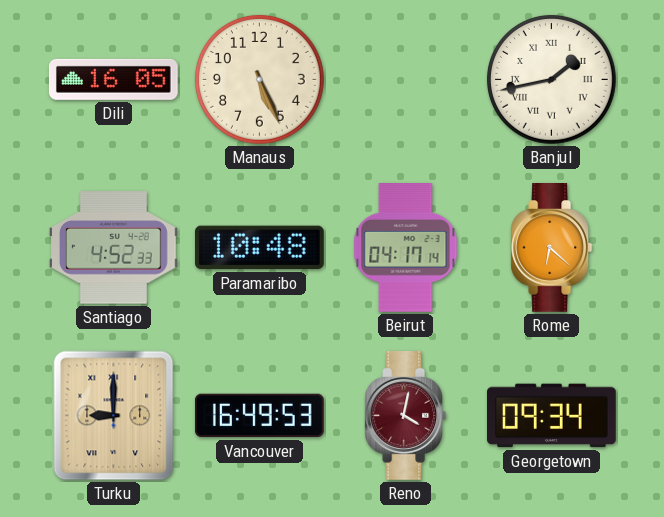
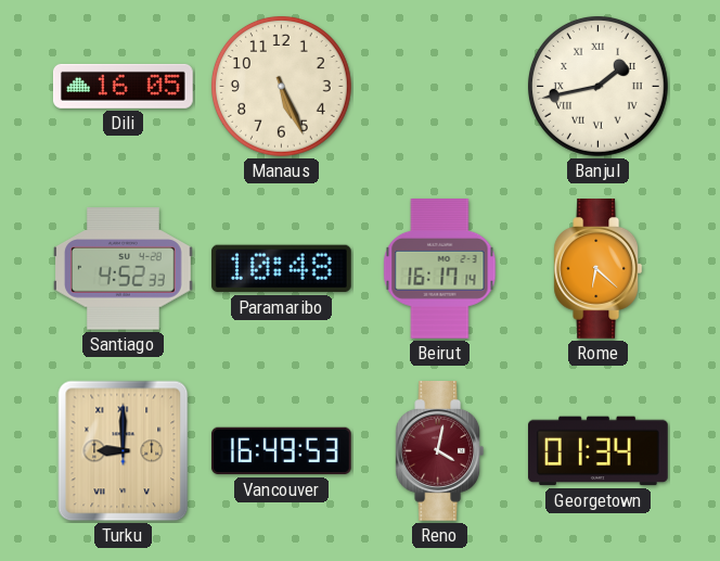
Beirut: 04:17 -> 16:17 (440, 269)
Georgetown: 09:34 -> 01:34 (599, 451)
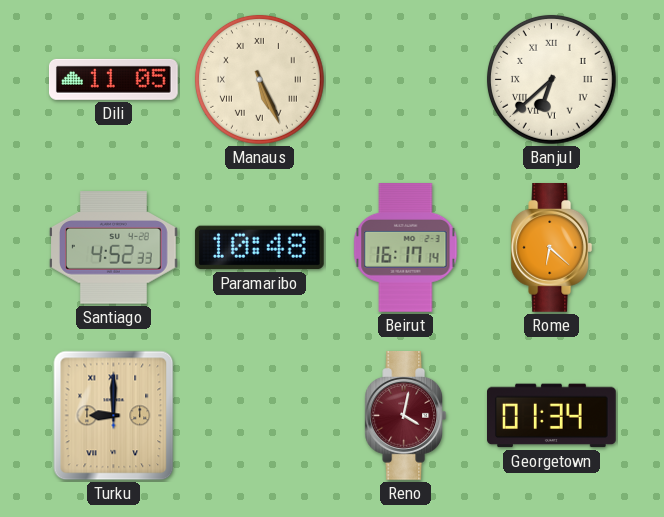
Dili: 16:05 -> 11:05 (113, 79)
Manaus numerals: Arabic -> Roman (259, 79)
Banjul: 1:43 -> 6:38 (551, 79)
Vancouver: 16:49 -> none (281, 451)
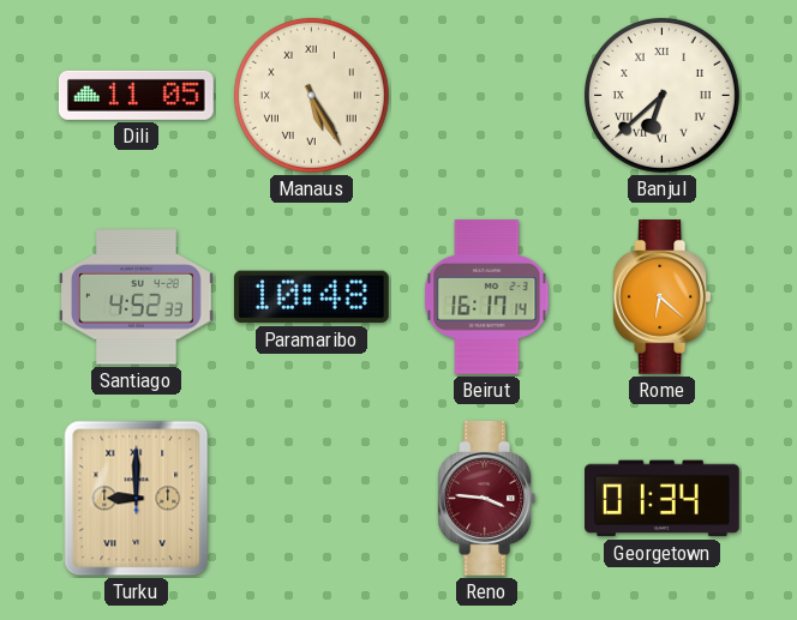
Manaus: 5:26 -> 5:25 (311, 95)
Reno: 4:02 -> 3:46 (487, 499)
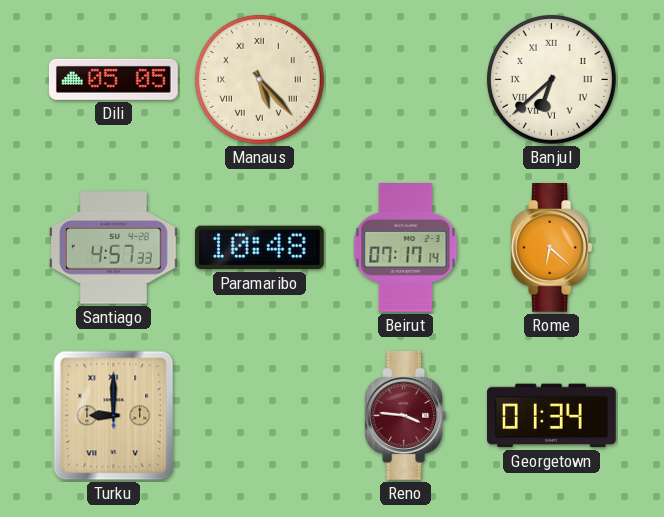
Dili: 11:05 -> 05:05 (113, 79)
Manaus: 5:25 -> 5:23 (259, 79)
Santiago: 4:52 -> 4:57 (114, 248)
Beirut: 16:17 -> 07:17 (406, 248)
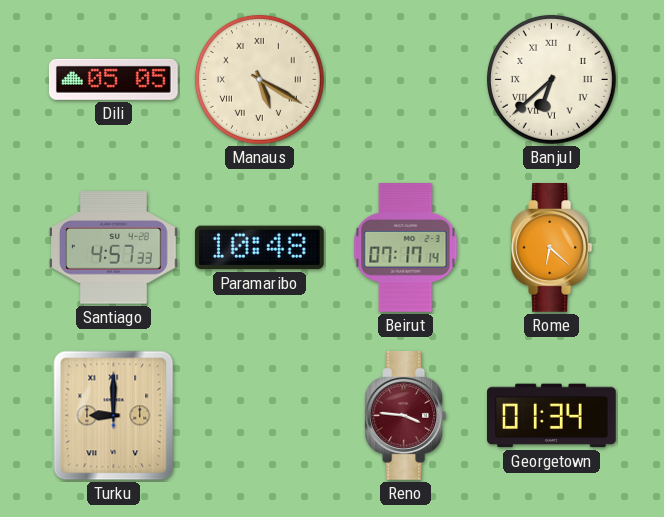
Manaus: 5:23 -> 5:20 (259, 79)
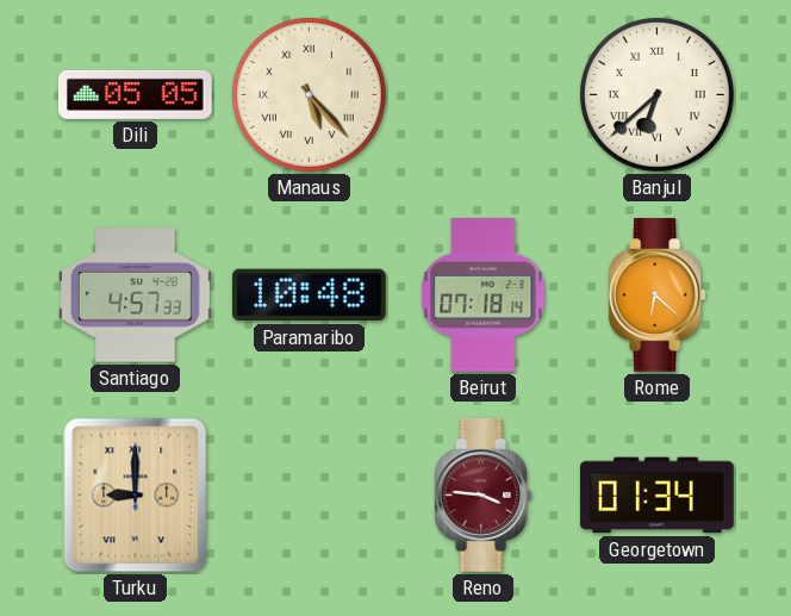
Manaus: 5:20 -> 5:23 (309, 94)
Beirut: 07:17 -> 07:18 (484, 295)
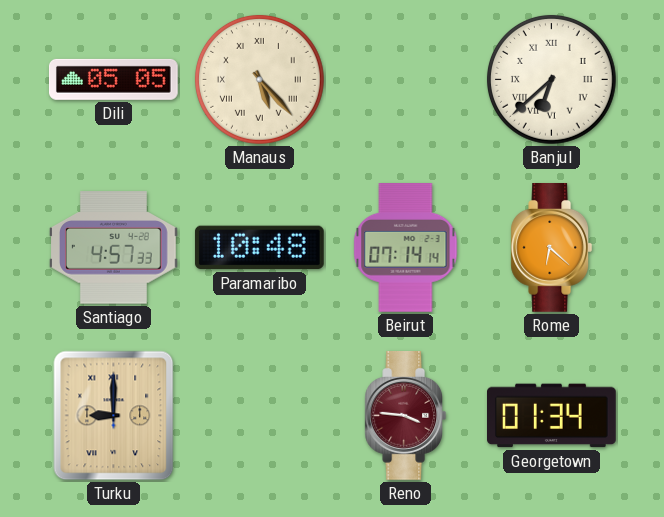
Beirut: 07:18 -> 07:14 (406, 248)
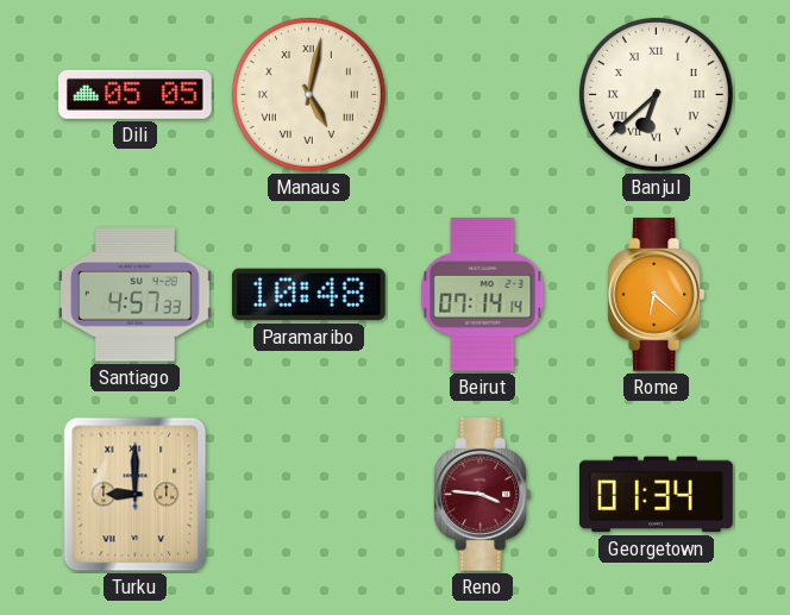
Manaus: 5:23 -> 5:02 (308, 94)
